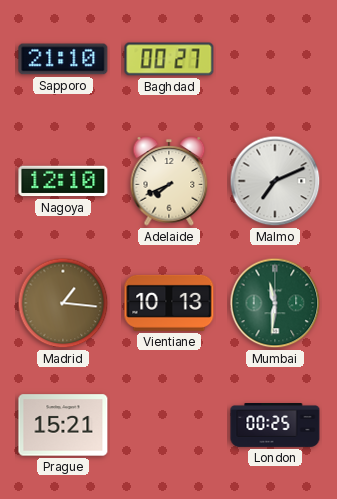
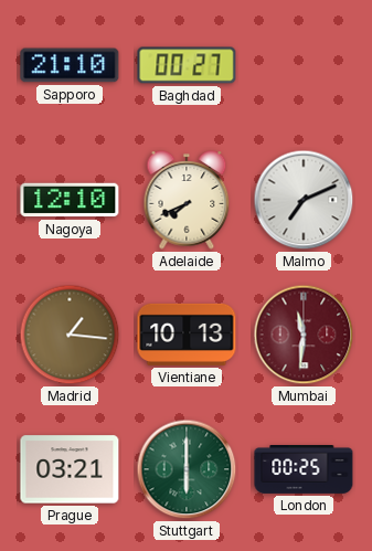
Mumbai dial: green -> burgundy (304, 335)
Prague: 15:21 -> 03:21 (70, 469)
Stuttgart: none -> 6:00 (187, 469)
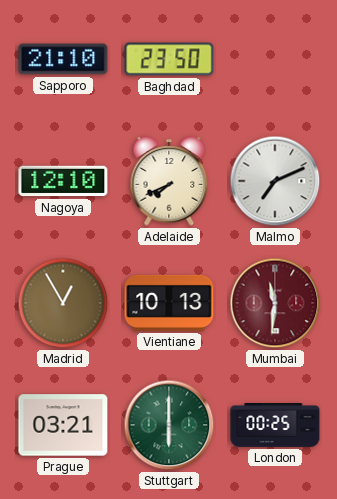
Baghdad: 00:27 -> 23:50 (169, 59)
Madrid: 1:16 -> 12:55 (63, 303)
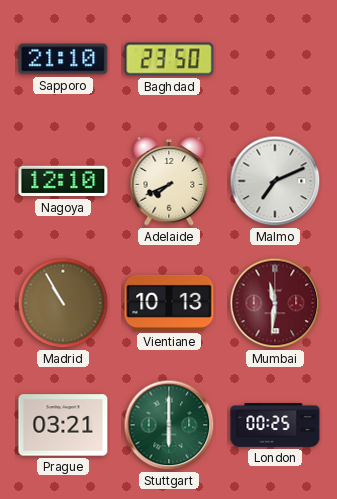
Madrid: 12:55 -> 10:55 (63, 303)
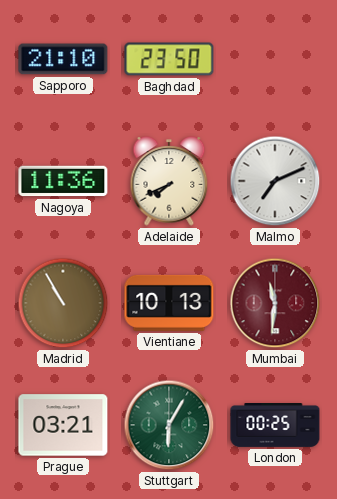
Nagoya: 12:10 -> 11:36 (63, 181)
Stuttgart: 6:00 -> 6:05 (169, 425)
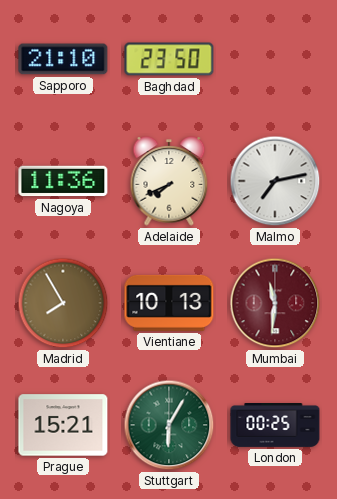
Malmo: 7:11 -> 7:13 (275, 181)
Madrid: 10:55 -> 7:55 (63, 303)
Prague: 03:21 -> 15:21 (63, 425)
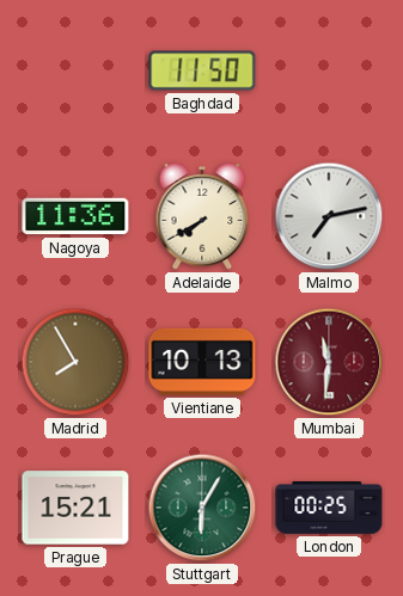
Sapporo: 21:10 -> none (63, 59)
Baghdad: 23:50 -> 11:50 (202, 70)
Adelaide: 7:41 -> 7:40 (202, 216)
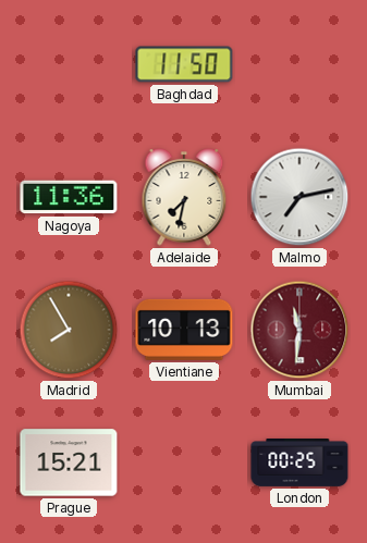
Adelaide: 7:40 -> 7:32 (184, 197)
Stuttgart: 6:05 -> none (202, 508)
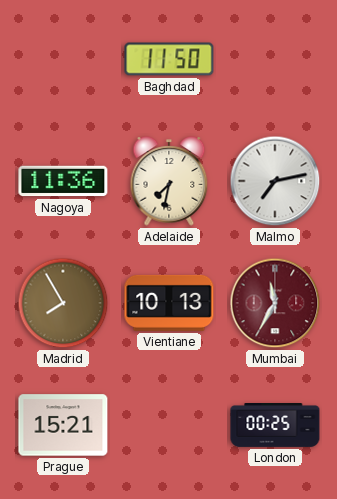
Mumbai: 11:31 -> 11:35 (275, 303)
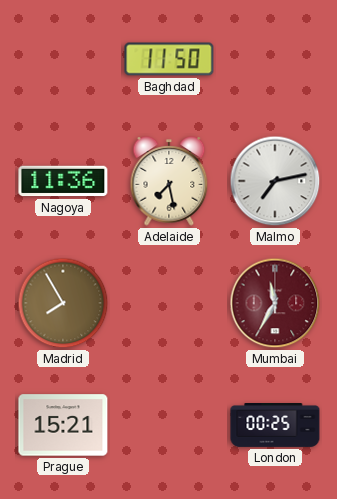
Adelaide: 7:32 -> 7:28 (169, 181)
Vientiane: 10:13 -> none (169, 303)
